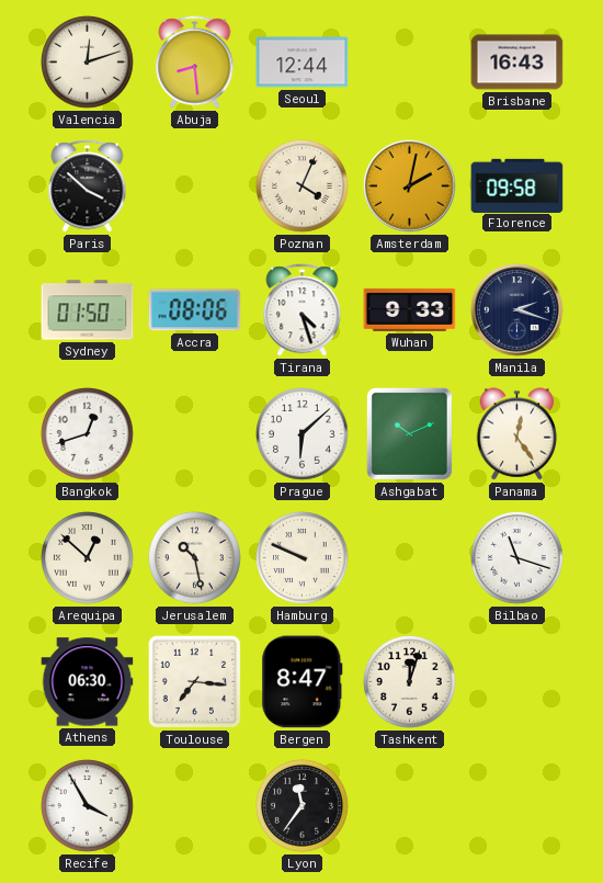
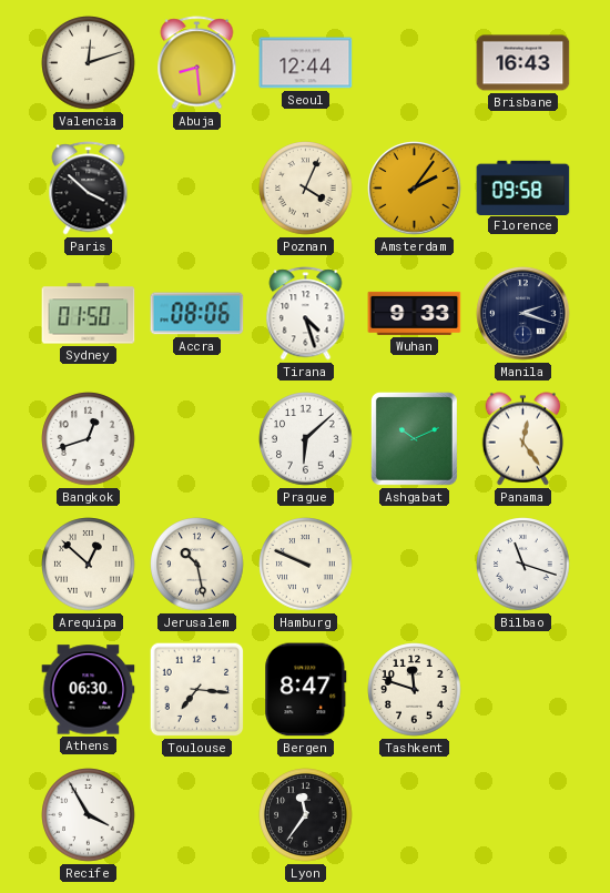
Amsterdam: 2:02 -> 2:06 (415, 189)
Tashkent: 12:03 -> 11:48 (415, 690)
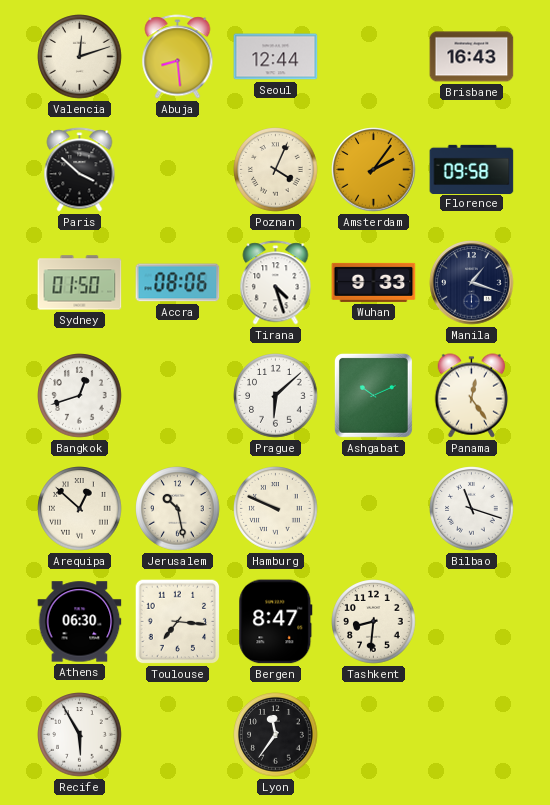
Manila: 2:18 -> 1:18 (472, 283)
Tashkent: 11:48 -> 8:31 (374, 622)
Recife: 3:55 -> 5:55 (80, 735)
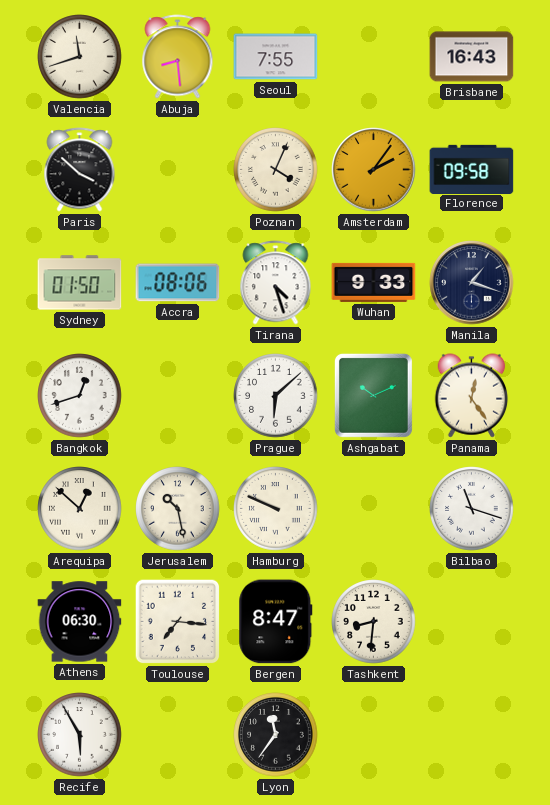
Valencia: 12:12 -> 11:42 (80, 57)
Seoul: 12:44 -> 7:55 (276, 57)
